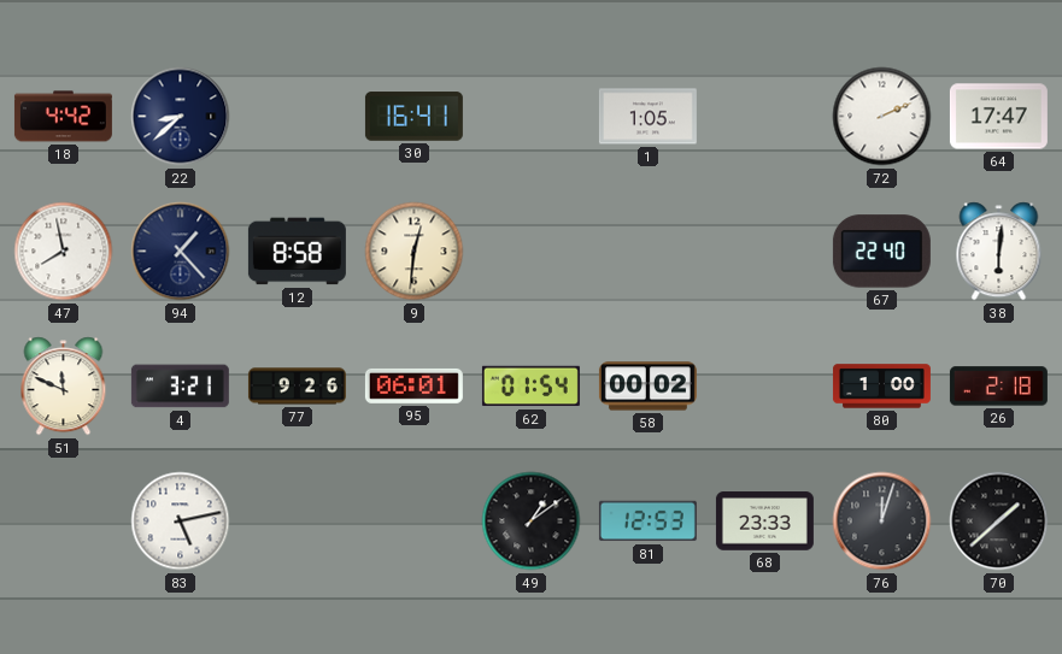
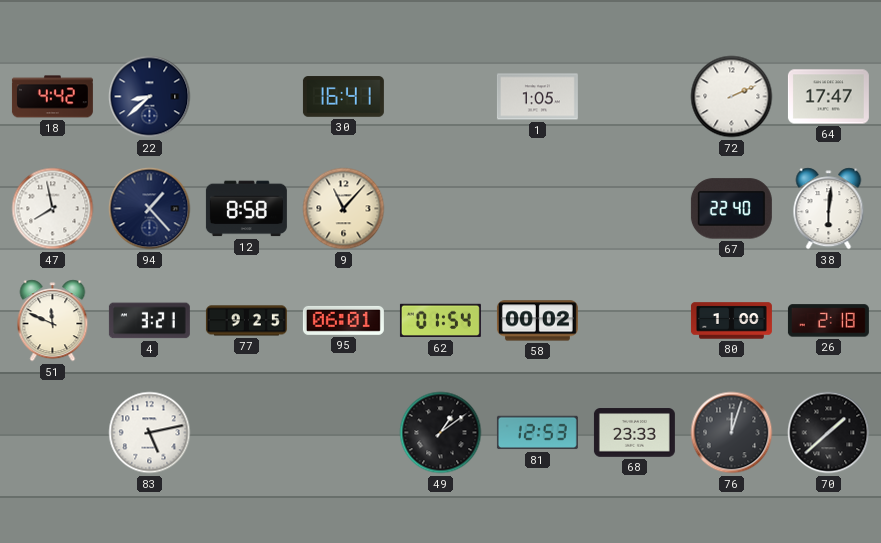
9: 12:31 -> 11:07 (344, 209)
77: 9:26 -> 9:25 (246, 321)
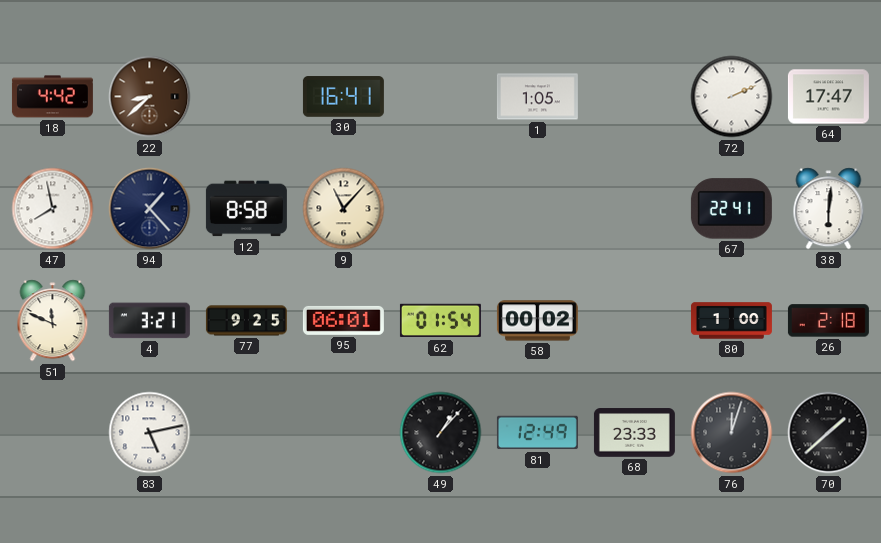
22 dial: navy -> brown (150, 97)
67: 22:40 -> 22:41 (731, 209)
49: 1:09 -> 1:07 (441, 433)
81: 12:53 -> 12:49 (537, 433)
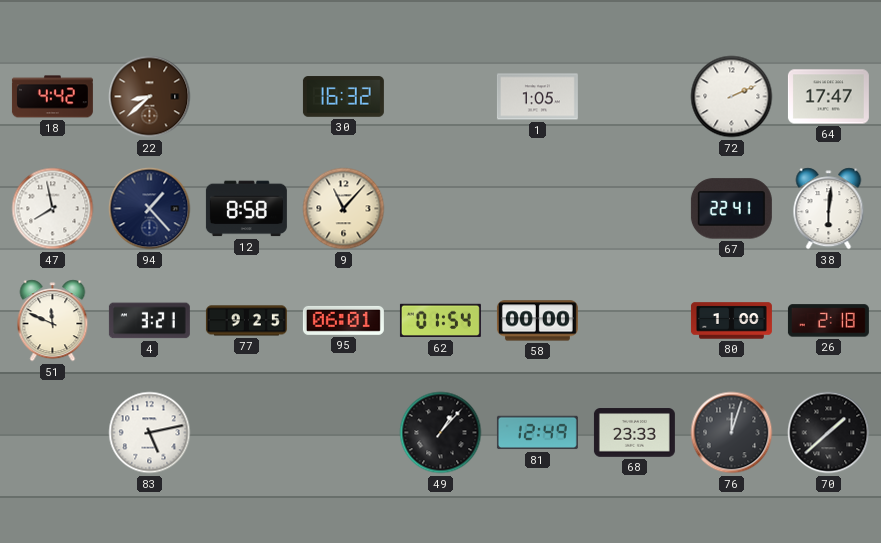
30: 16:41 -> 16:32 (343, 97)
58: 00:02 -> 00:00 (537, 321)
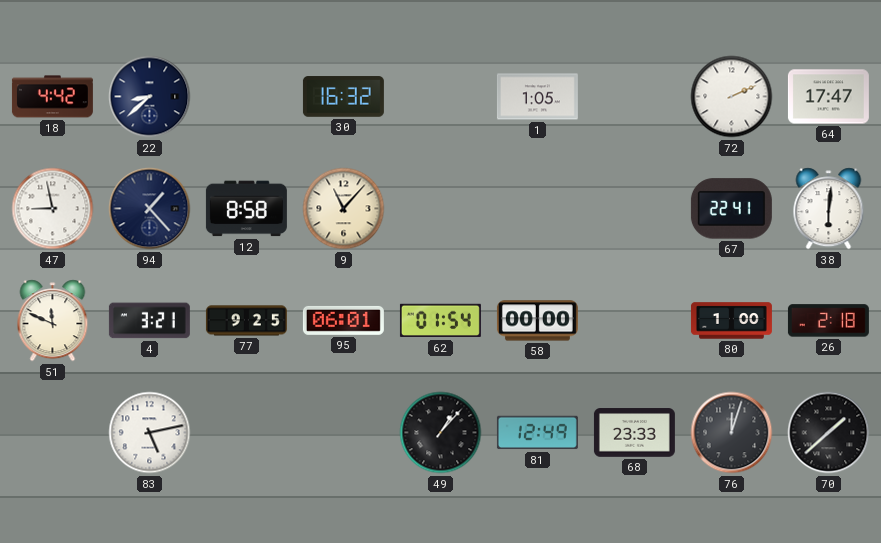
22 dial: brown -> navy (150, 97)
47: 7:58 -> 8:58 (53, 209)
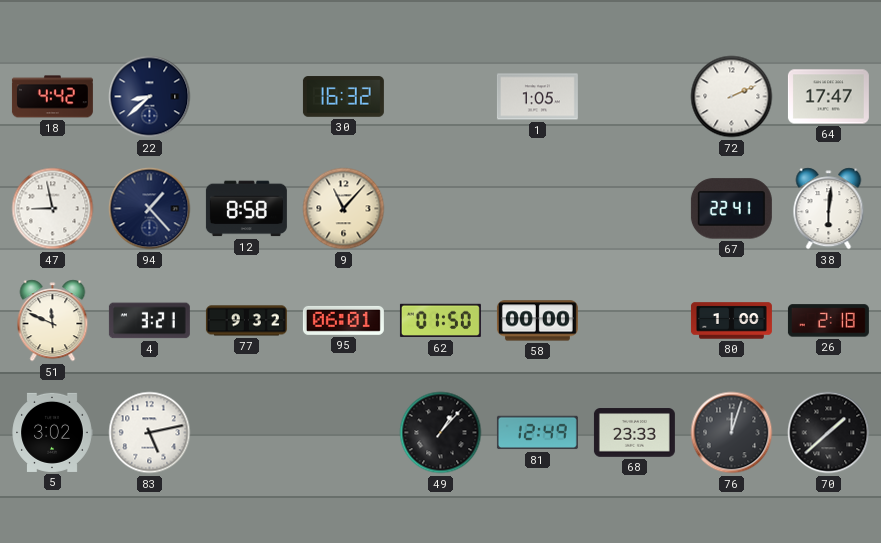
77: 9:25 -> 9:32 (246, 321)
62: 01:54 -> 01:50 (440, 321)
5: none -> 3:02 (52, 432)
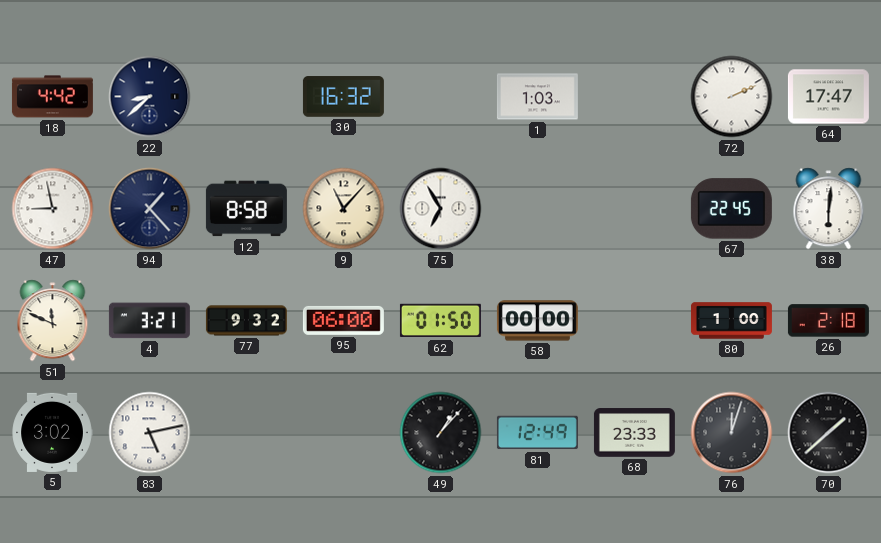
1: 1:05 -> 1:03 (537, 97)
75: none -> 6:55 (441, 209)
67: 22:41 -> 22:45 (731, 209)
95: 06:01 -> 06:00 (343, 320)
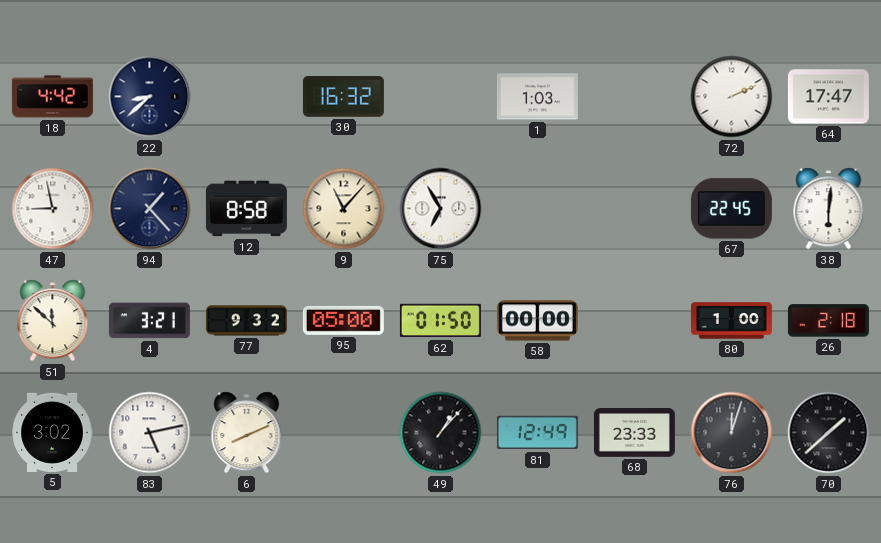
51: 11:49 -> 11:52 (53, 321)
95: 06:00 -> 05:00 (343, 320)
6: none -> 8:11 (247, 433)
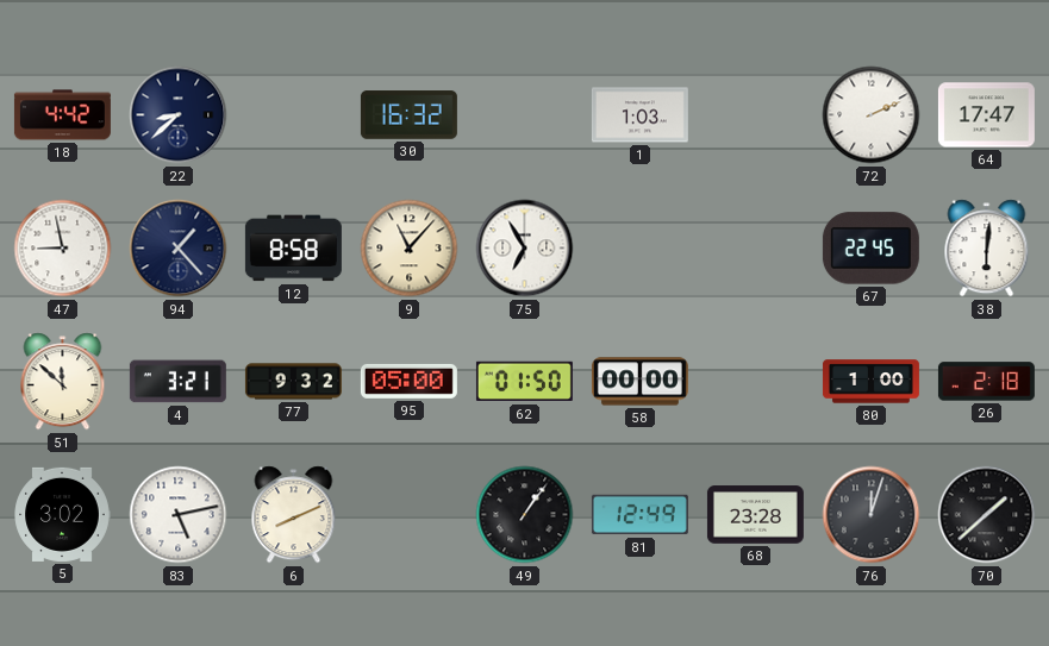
49: 1:07 -> 1:06 (525, 515)
68: 23:33 -> 23:28 (755, 515)
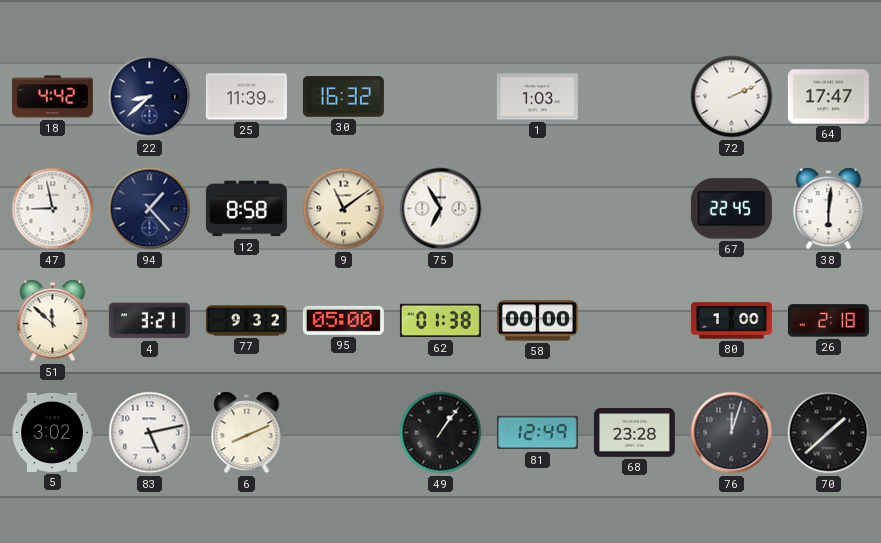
25: none -> 11:39 (246, 97)
9: 11:07 -> 11:09 (344, 209)
62: 01:50 -> 01:38 (440, 321)
